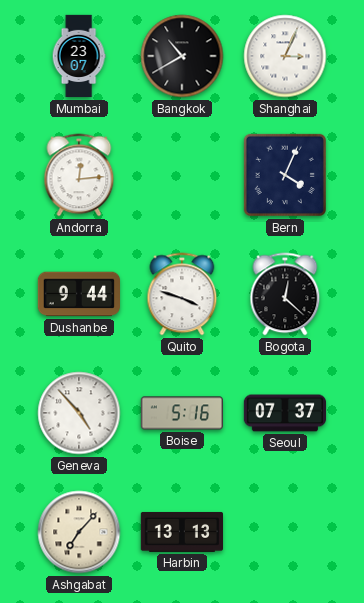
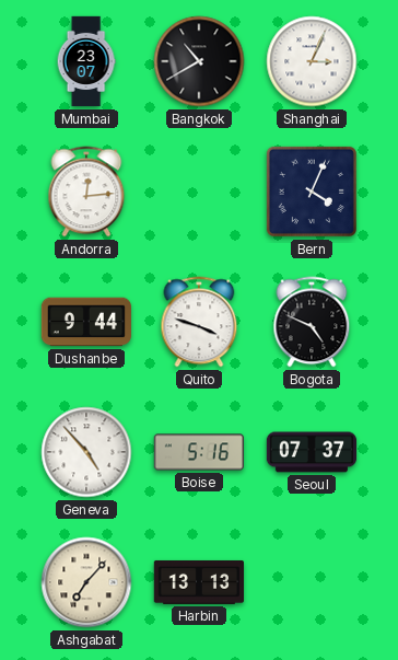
Bogota: 12:22 -> 4:49 (312, 322)
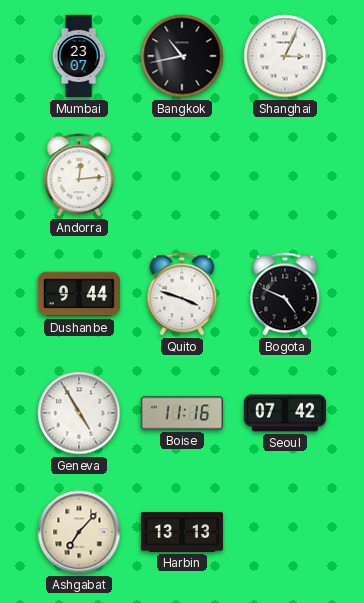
Bangkok: 10:40 -> 10:43 (182, 56)
Bern: 4:04 -> none (312, 192)
Geneva: 4:53 -> 4:55 (79, 413)
Boise: 5:16 -> 11:16 (181, 413)
Seoul: 07:37 -> 07:42 (285, 413)
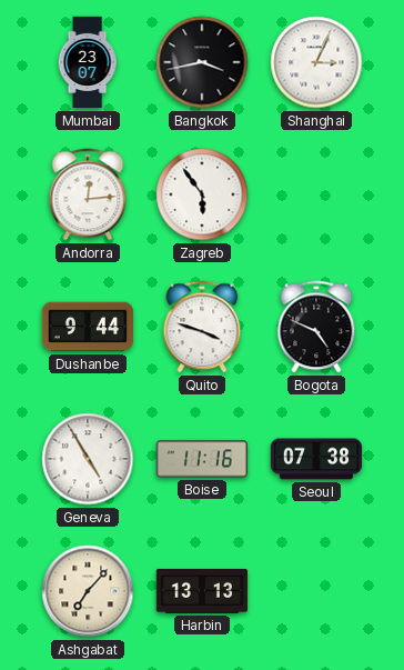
Bangkok: 10:43 -> 3:43 (202, 62)
Zagreb: none -> 5:54 (202, 194)
Seoul: 07:42 -> 07:38 (316, 459)
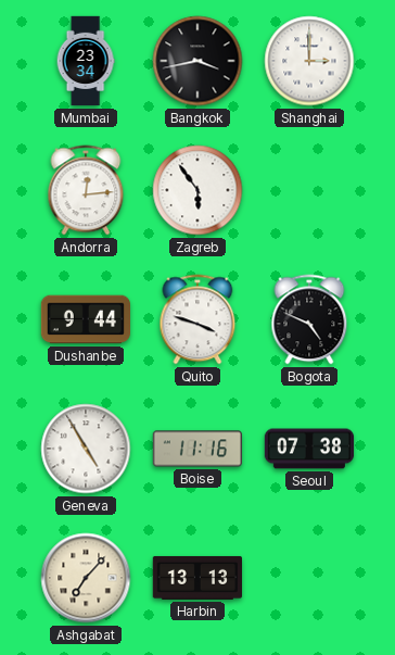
Mumbai: 23:07 -> 23:34 (86, 61)
Shanghai: 3:04 -> 3:00 (309, 61)
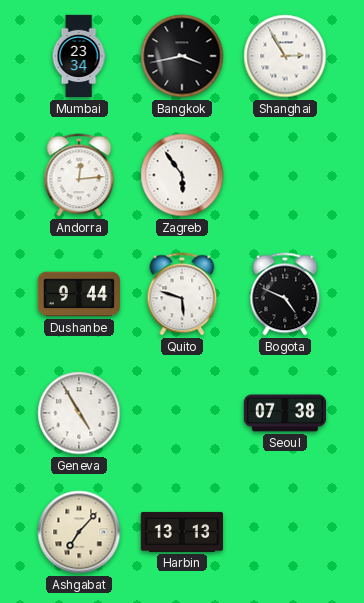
Shanghai: 3:00 -> 2:55 (285, 56)
Quito: 3:48 -> 5:48 (182, 294)
Boise: 11:16 -> none (196, 449)
